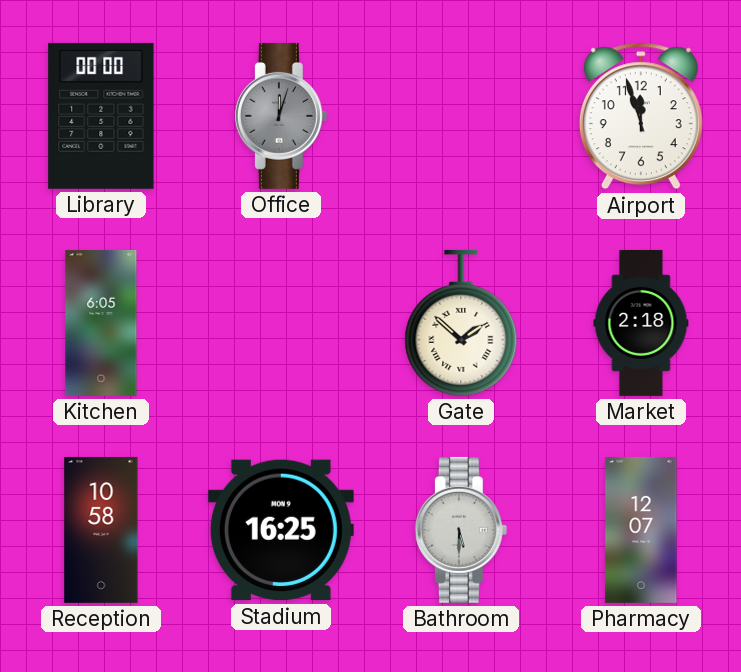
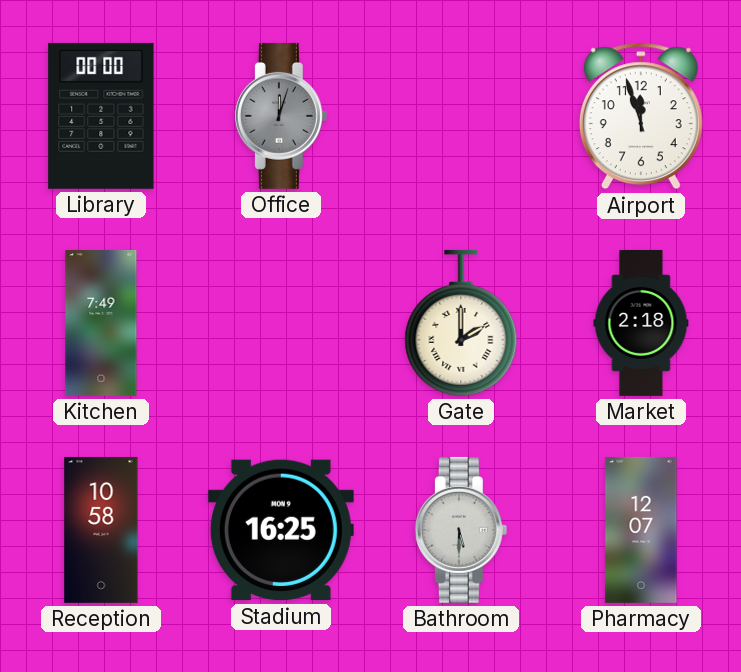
Kitchen: 6:05 -> 7:49 (101, 323)
Gate: 1:52 -> 2:00 (461, 323)
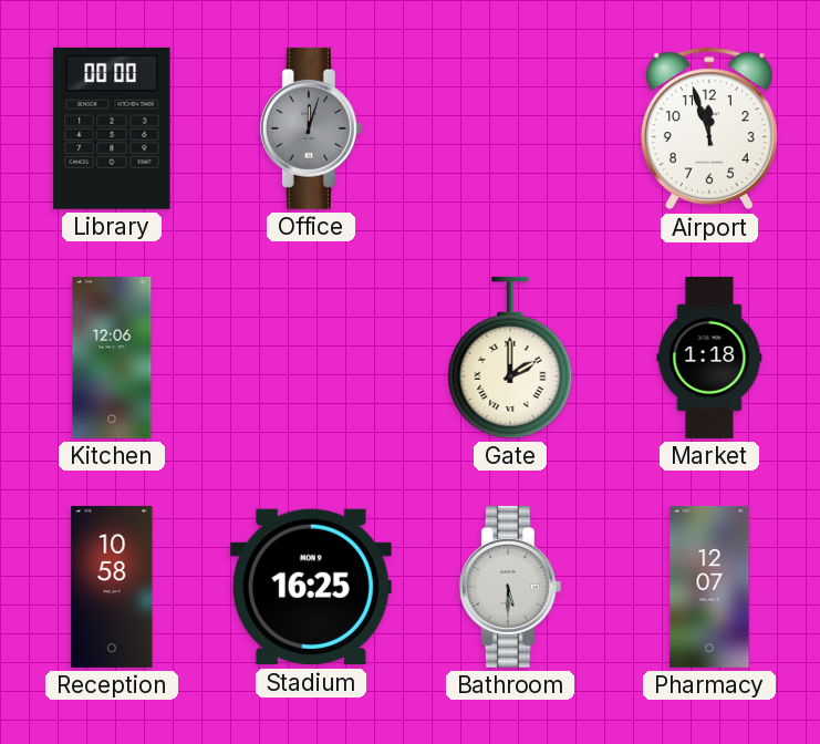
Kitchen: 7:49 -> 12:06 (112, 358)
Market: 2:18 -> 1:18 (709, 358)
